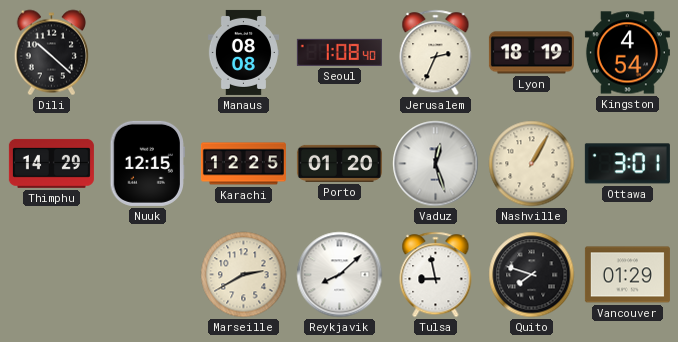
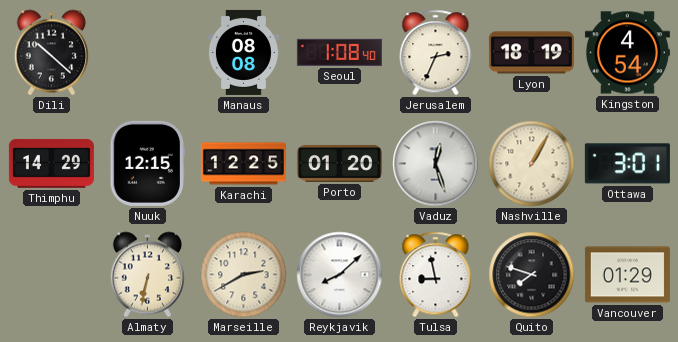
Almaty: none -> 6:32 (147, 275)
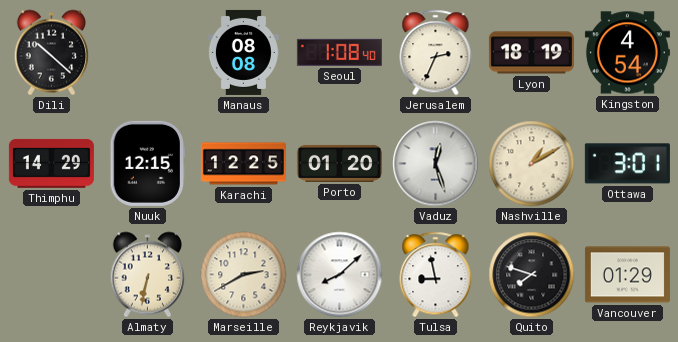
Nashville: 1:05 -> 1:10 (532, 164)
